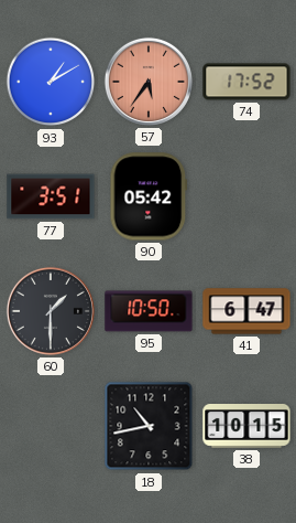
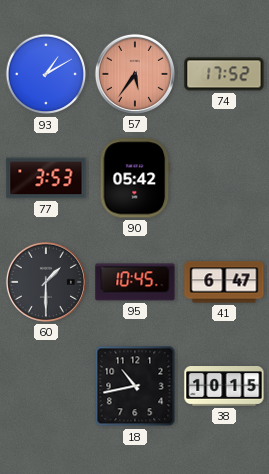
77: 3:51 -> 3:53 (46, 178)
95: 10:50 -> 10:45 (135, 282)
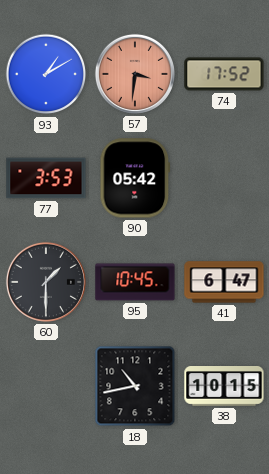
57: 5:36 -> 3:31 (135, 74)
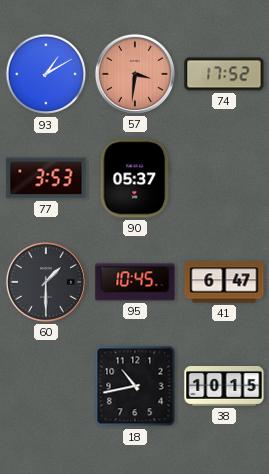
90: 05:42 -> 05:37 (135, 178)
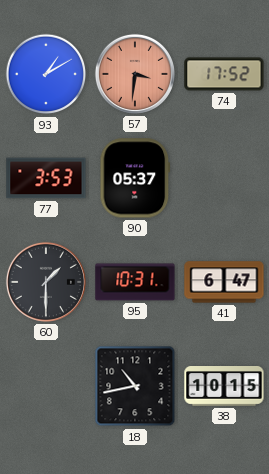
95: 10:45 -> 10:31 (135, 282)
